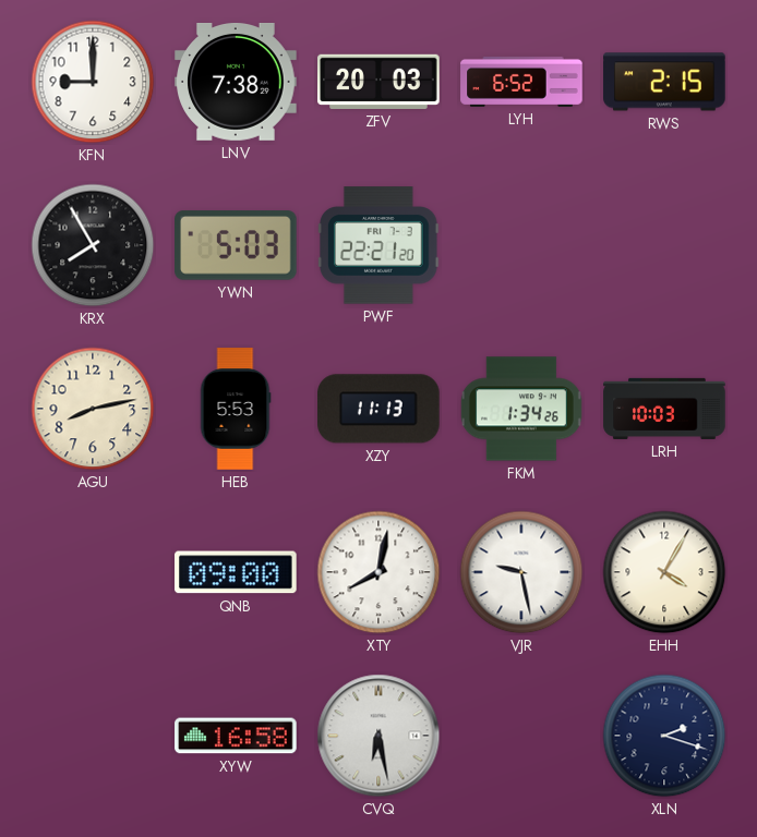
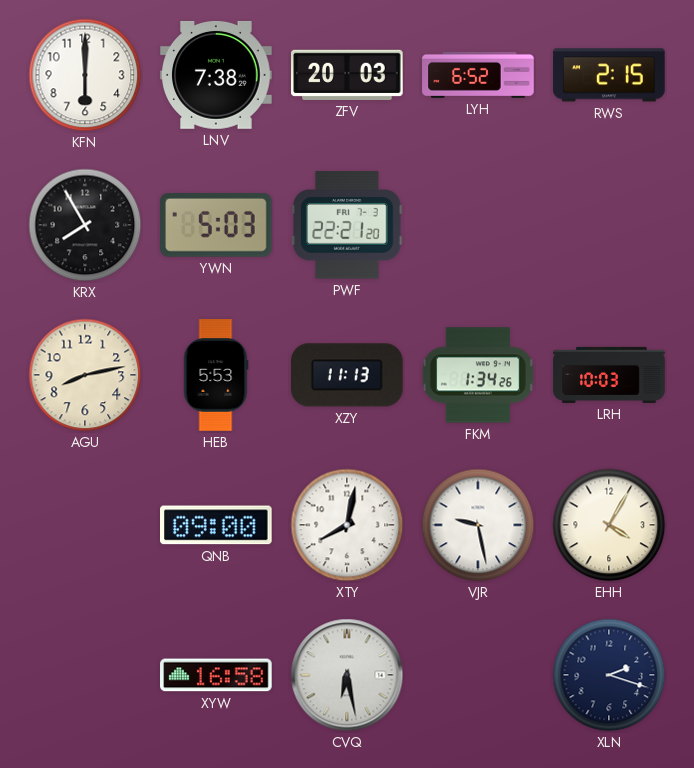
KFN: 9:00 -> 6:00 (85, 75)
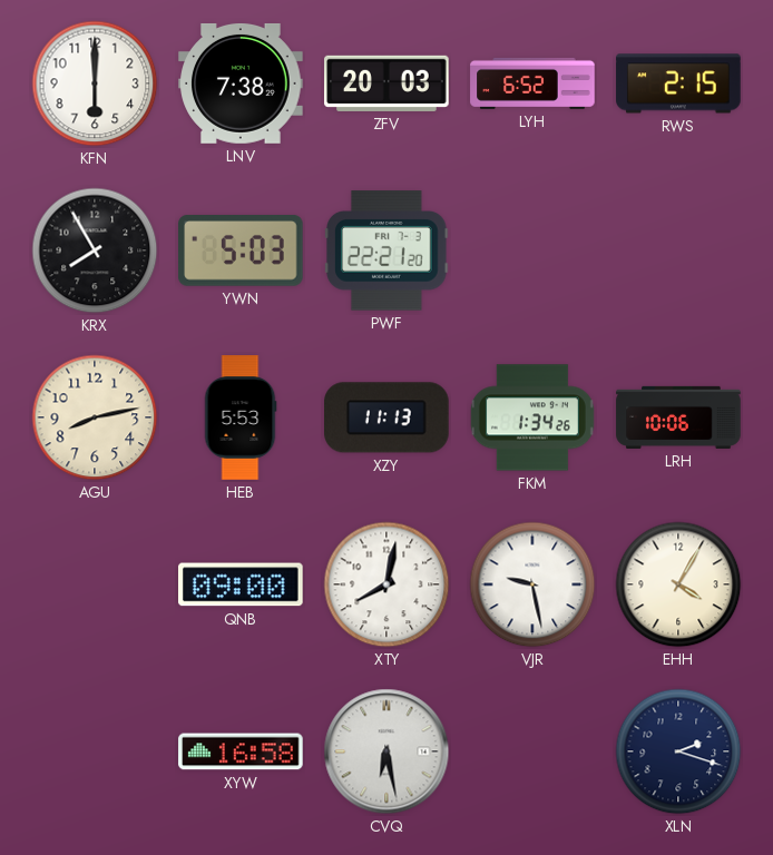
LRH: 10:03 -> 10:06 (678, 417)
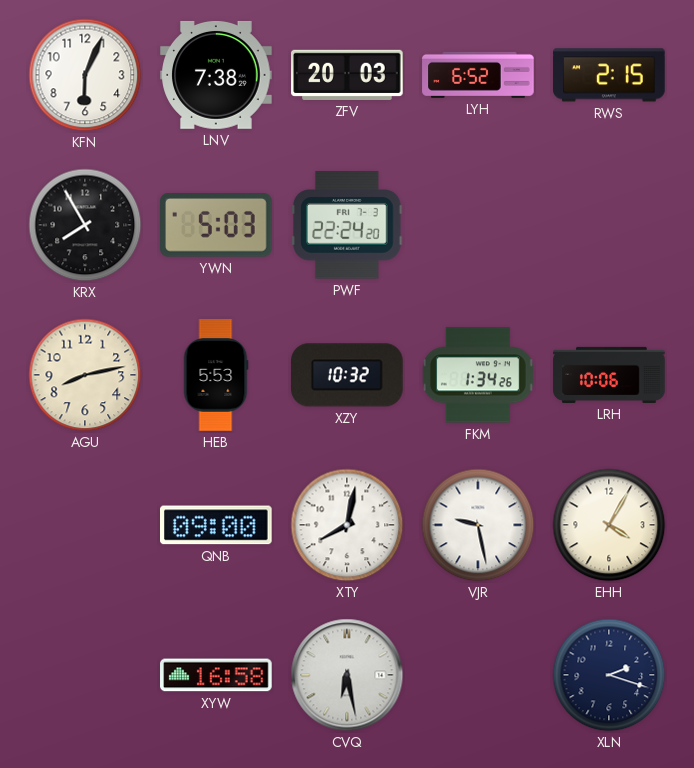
KFN: 6:00 -> 6:04 (85, 75)
PWF: 22:21 -> 22:24 (348, 225)
XZY: 11:13 -> 10:32 (348, 375)
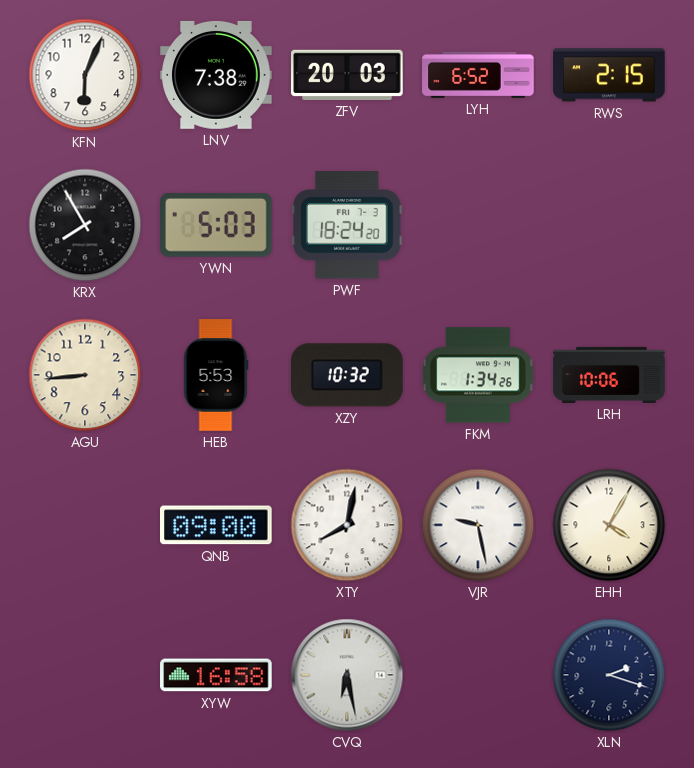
PWF: 22:24 -> 18:24 (348, 225)
AGU: 8:13 -> 8:44 (85, 375)
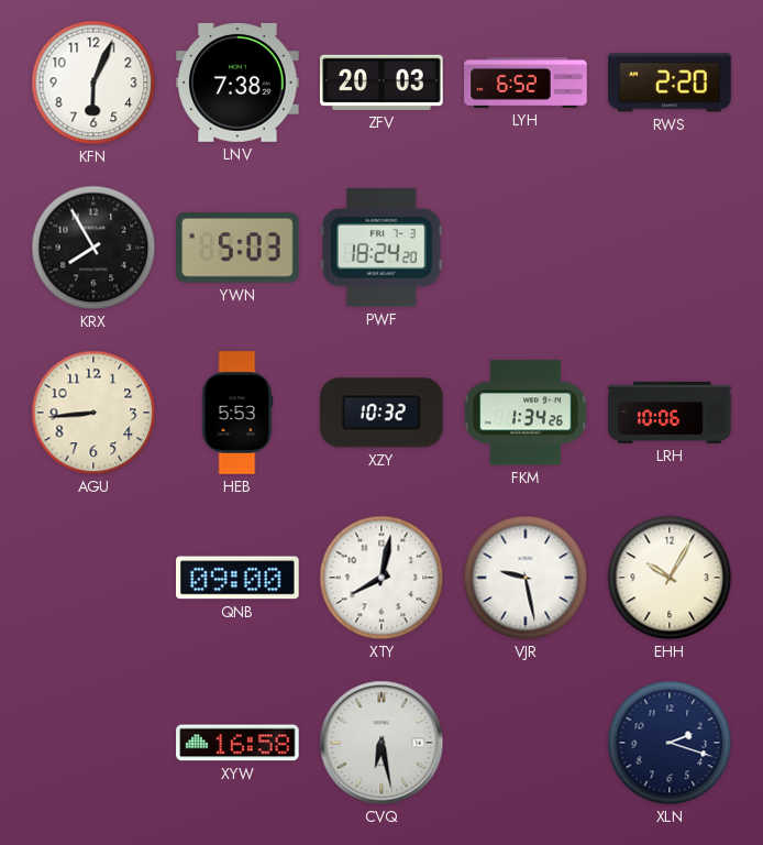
RWS: 2:15 -> 2:20 (670, 83)
EHH: 4:05 -> 10:05 (670, 578)
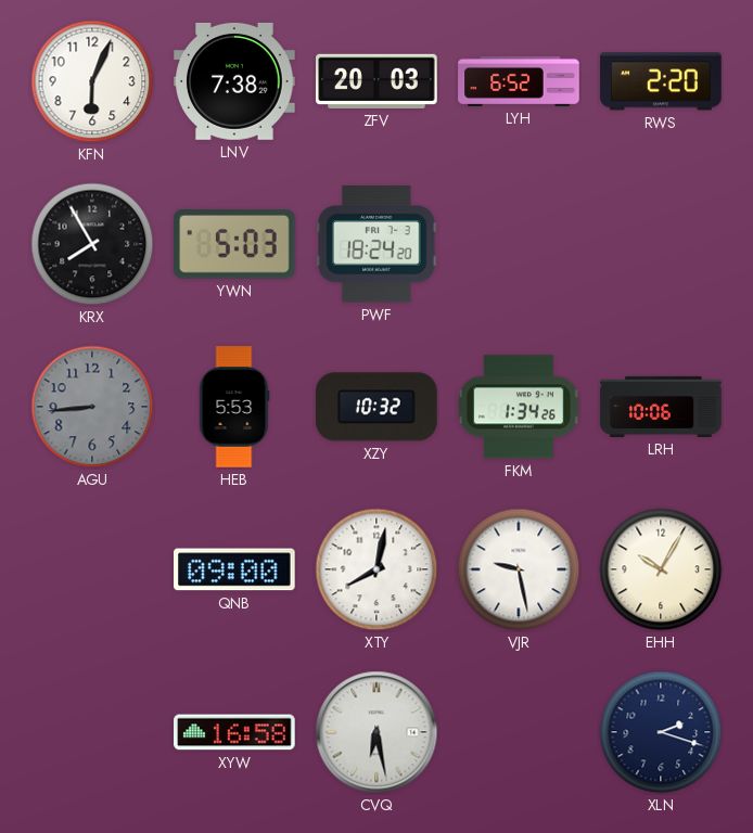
AGU dial: cream -> grey (92, 407)
